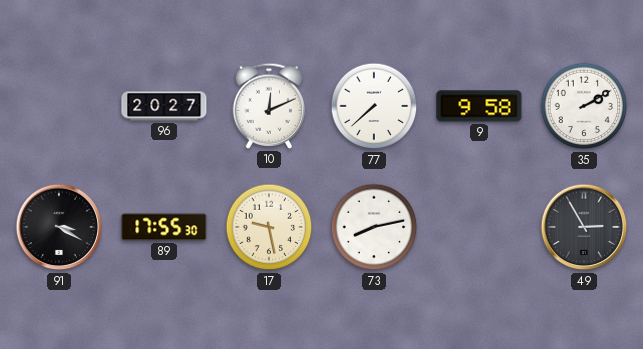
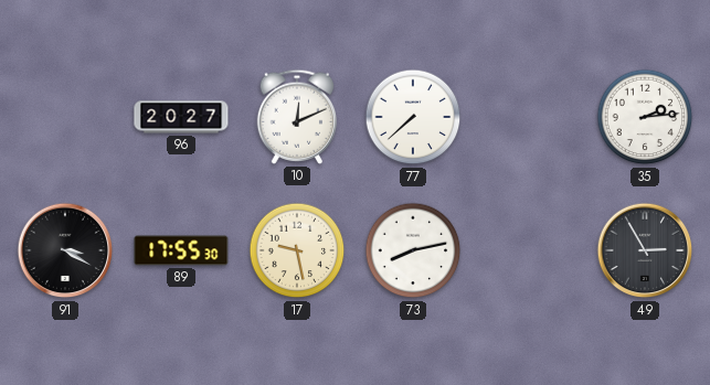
9: 9:58 -> none (479, 106)
35: 2:10 -> 2:14 (645, 117)
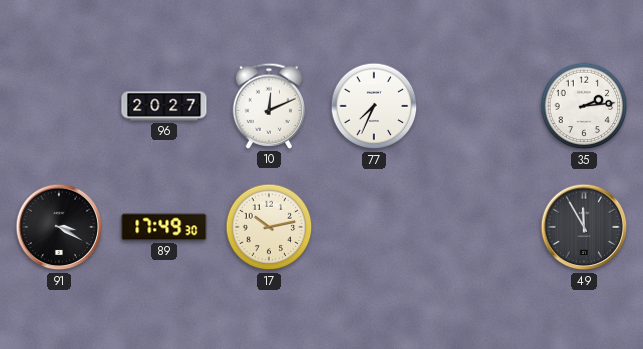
77: 7:38 -> 7:34 (374, 106)
89: 17:55 -> 17:49 (164, 227)
17: 9:28 -> 10:13 (269, 227)
73: 8:13 -> none (413, 250)
49: 2:55 -> 11:55 (584, 227)
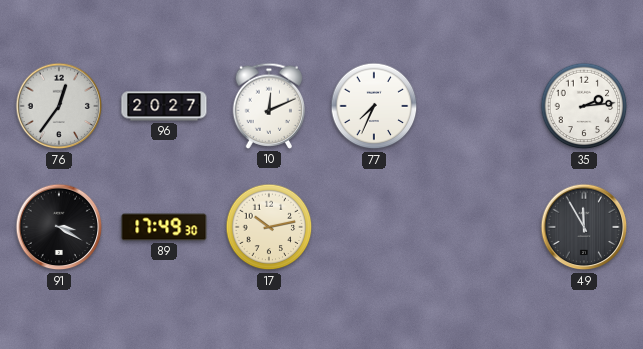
76: none -> 12:36 (59, 106)
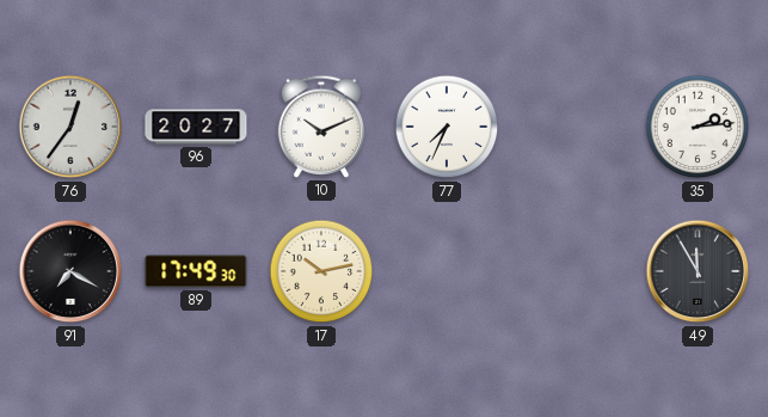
10: 12:11 -> 10:11 (321, 127)
91: 3:20 -> 7:20 (70, 271)
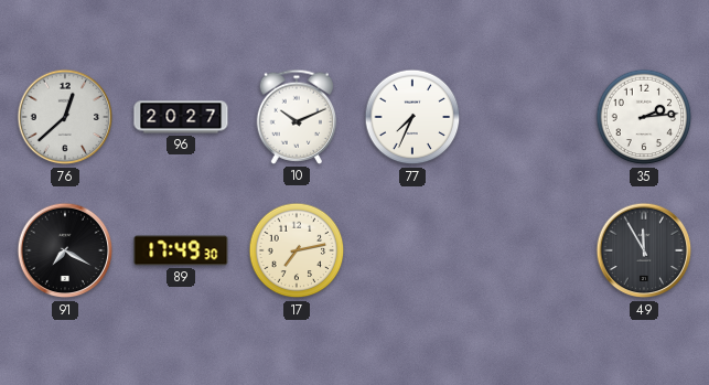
76: 12:36 -> 12:38 (65, 117)
17: 10:13 -> 7:13 (297, 250)
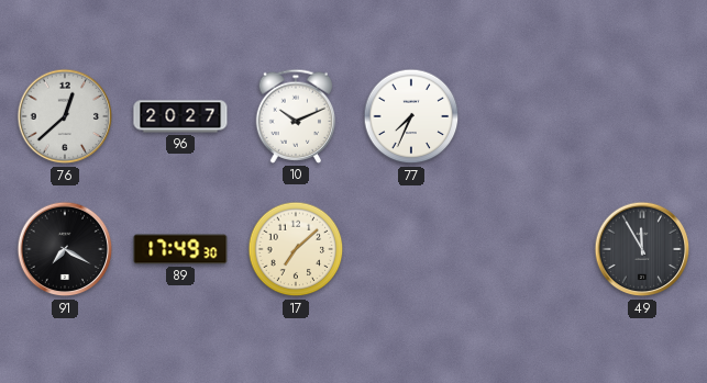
35: 2:14 -> none (644, 117)
17: 7:13 -> 7:08 (296, 249)
